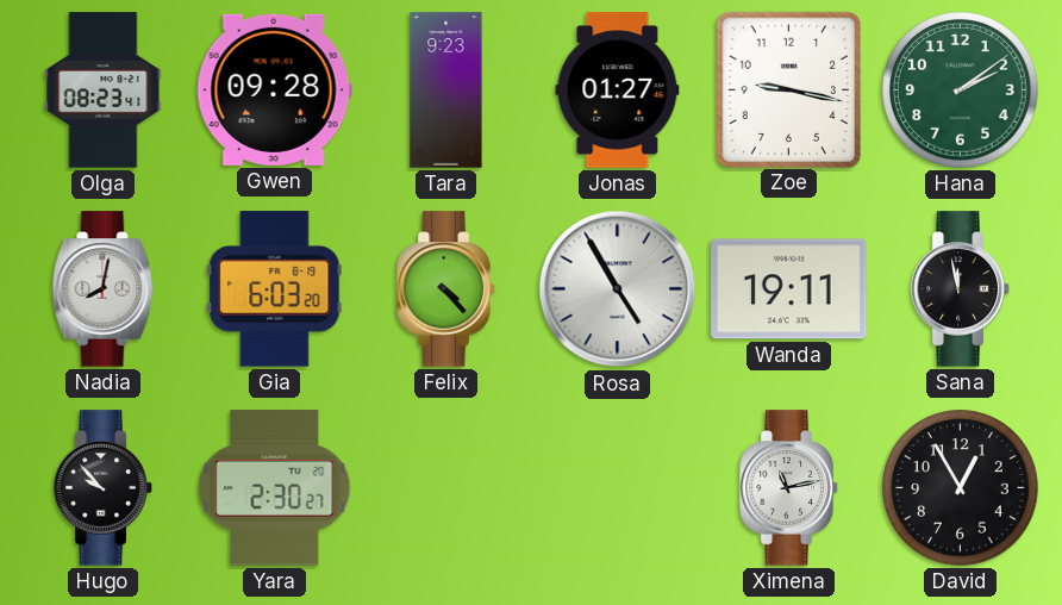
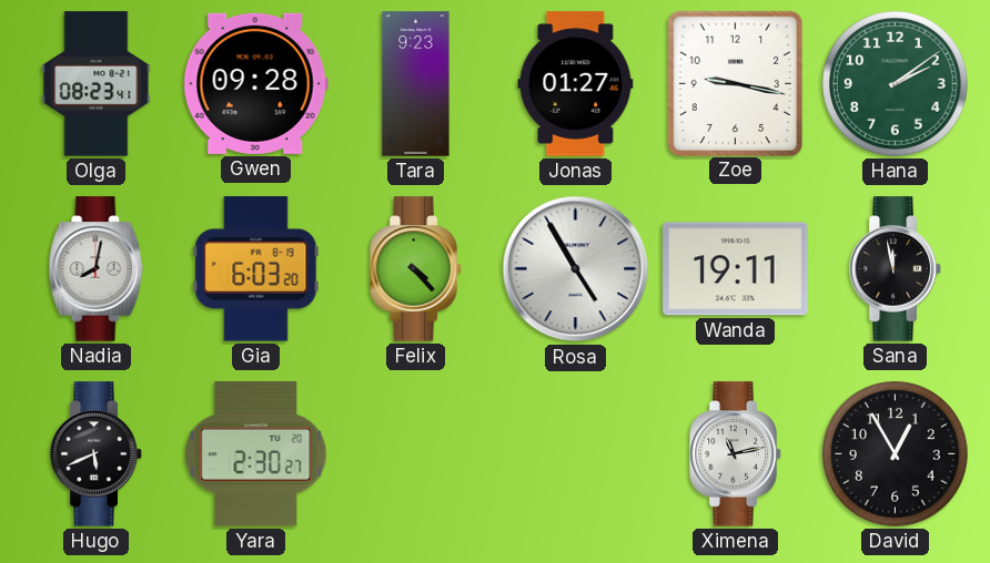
Hugo: 9:53 -> 5:41 (97, 454)
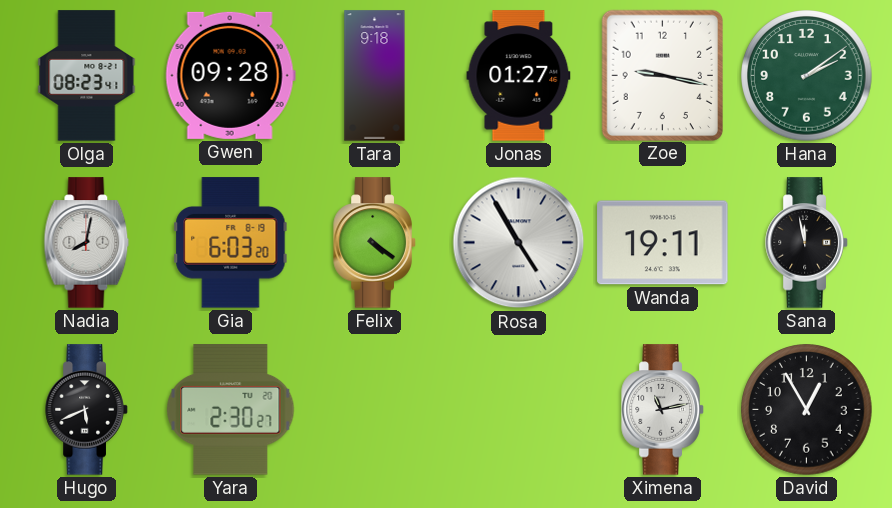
Tara: 9:23 -> 9:18 (375, 76)
Felix: 4:23 -> 4:21 (375, 243)
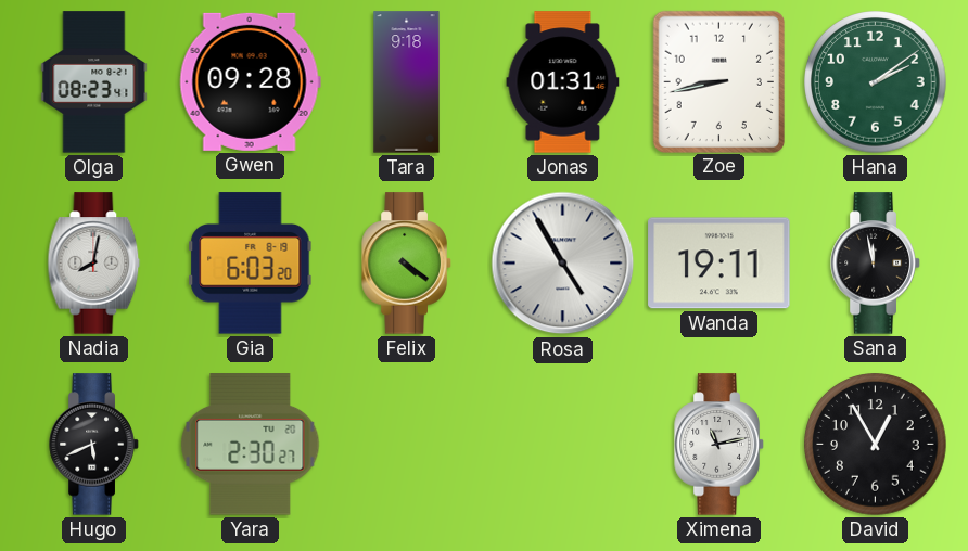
Jonas: 01:27 -> 01:31 (563, 82)
Zoe: 9:17 -> 8:43 (718, 81)
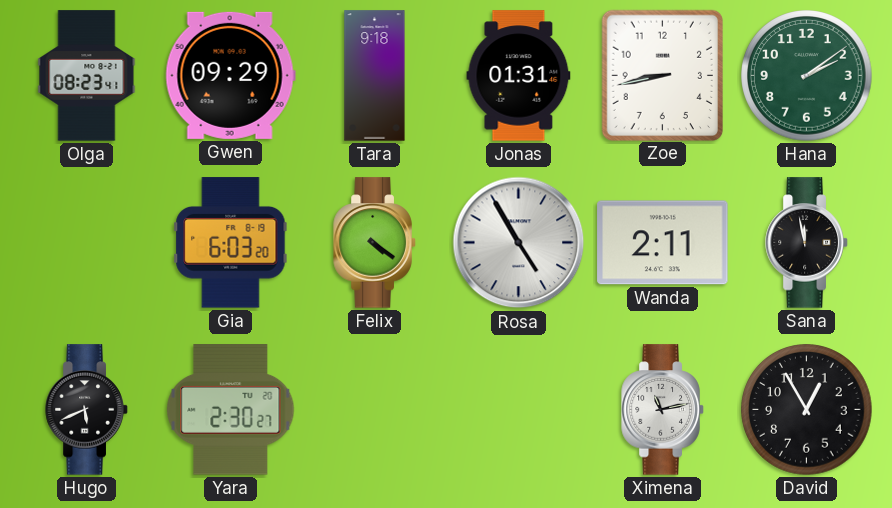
Gwen: 09:28 -> 09:29 (230, 75)
Nadia: 8:02 -> none (94, 264)
Wanda: 19:11 -> 2:11 (663, 243)
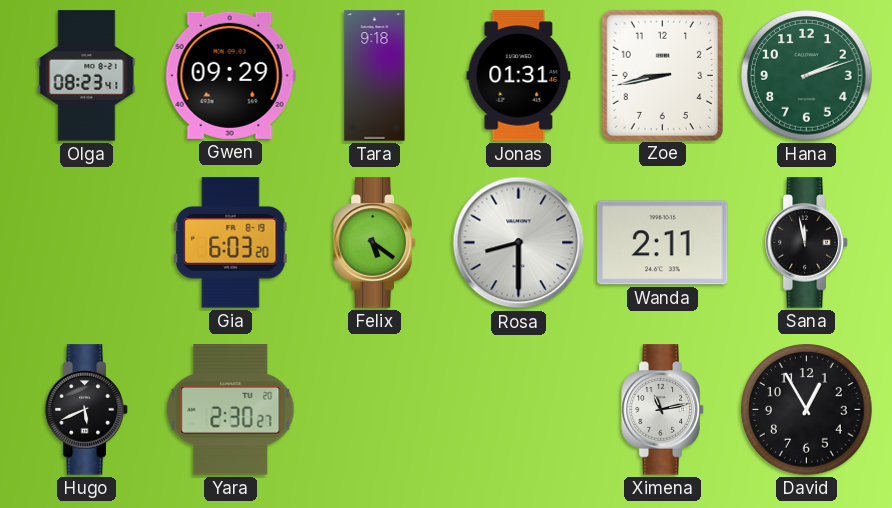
Hana: 2:09 -> 2:12 (807, 76)
Felix: 4:21 -> 5:21 (375, 243)
Rosa: 4:55 -> 8:30 (519, 243)
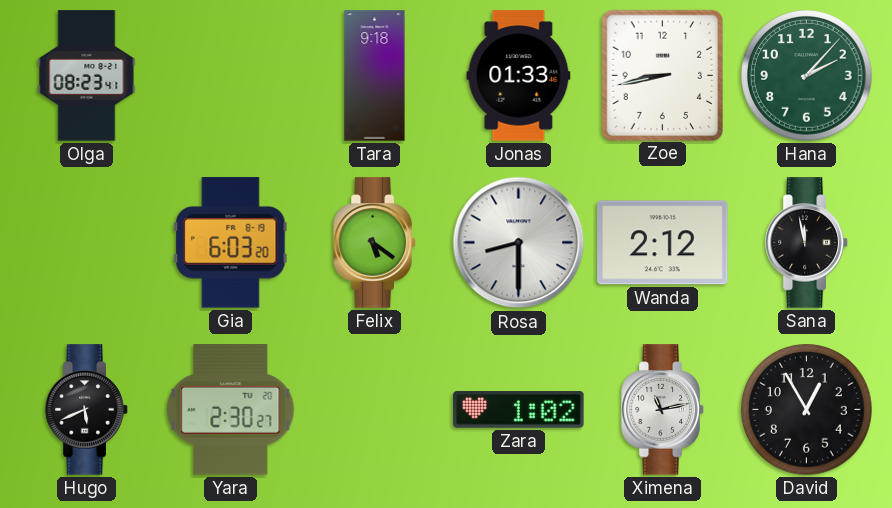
Gwen: 09:29 -> none (230, 75)
Jonas: 01:31 -> 01:33 (519, 76)
Hana: 2:12 -> 2:07 (807, 76)
Wanda: 2:11 -> 2:12 (663, 243)
Zara: none -> 1:02 (519, 410)
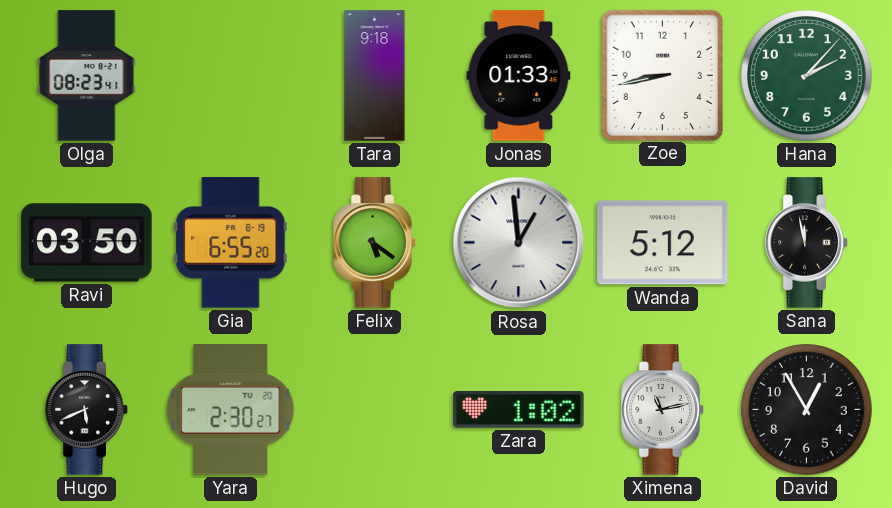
Ravi: none -> 03:50 (87, 243)
Gia: 6:03 -> 6:55 (231, 243)
Rosa: 8:30 -> 12:59 (519, 243)
Wanda: 2:12 -> 5:12 (663, 243)
